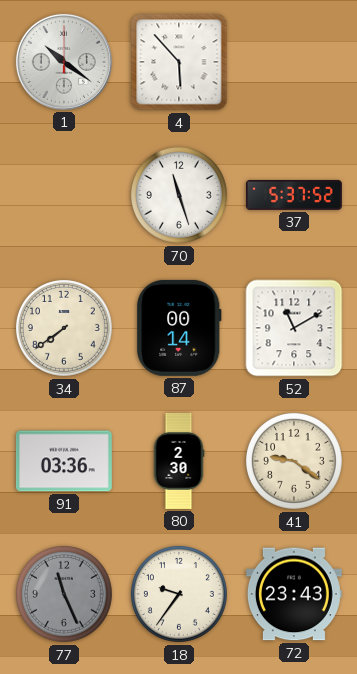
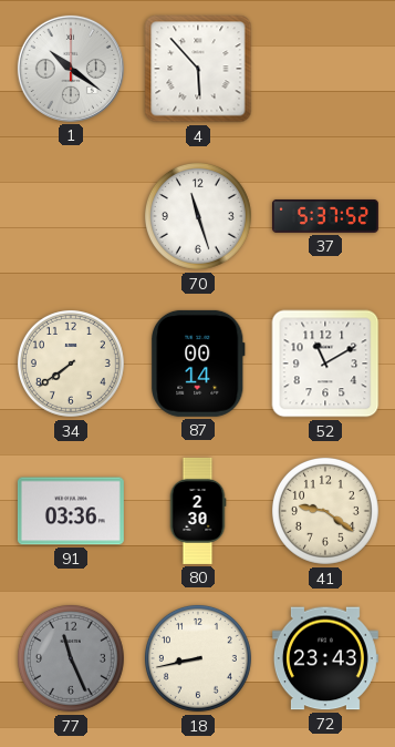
18: 9:36 -> 8:43 (198, 658)
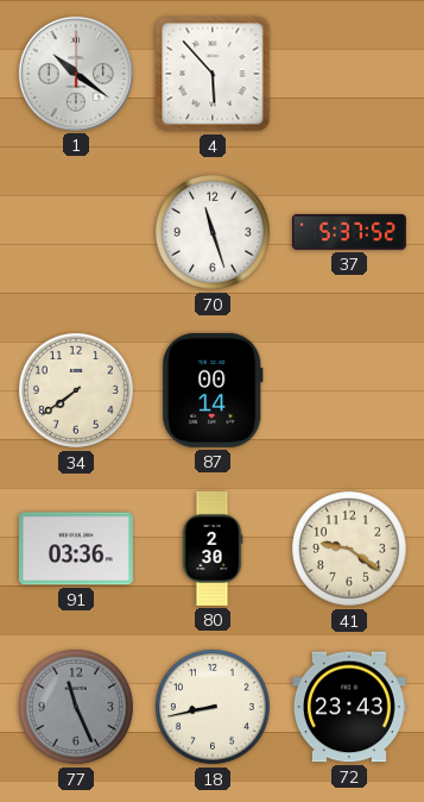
52: 11:10 -> none (325, 364)
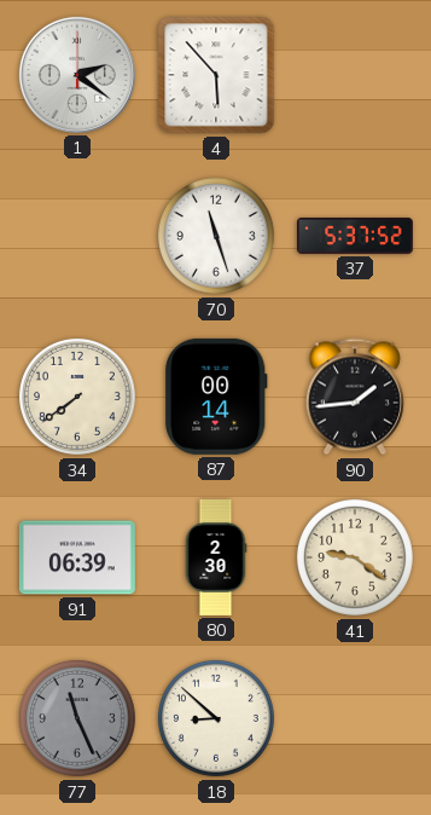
1: 10:21 -> 2:21 (77, 75)
90: none -> 1:44 (355, 397)
91: 03:36 -> 06:39 (77, 557)
18: 8:43 -> 8:52 (216, 718)
72: 23:43 -> none (349, 707)
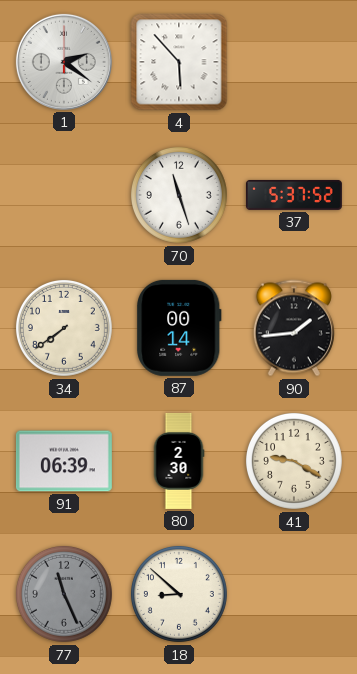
41: 9:21 -> 9:20 (294, 461)
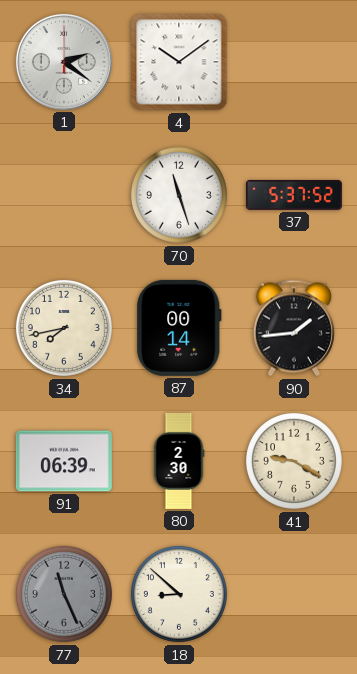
4: 5:53 -> 10:09 (179, 62)
34: 7:39 -> 7:43 (64, 328)
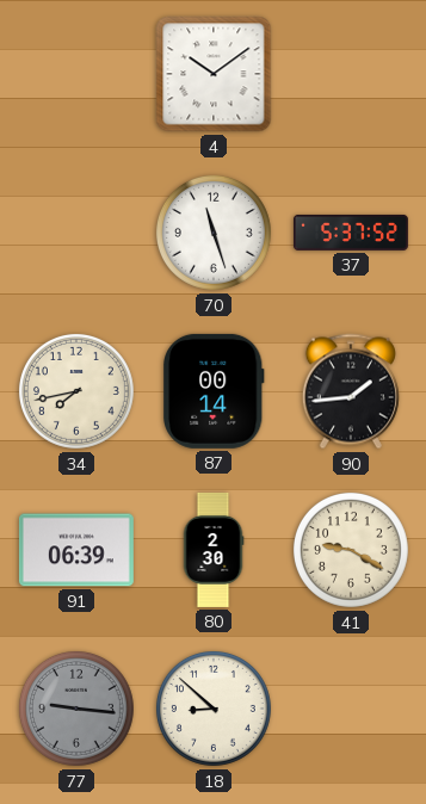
1: 2:21 -> none (64, 62)
77: 11:26 -> 9:16 (76, 709)
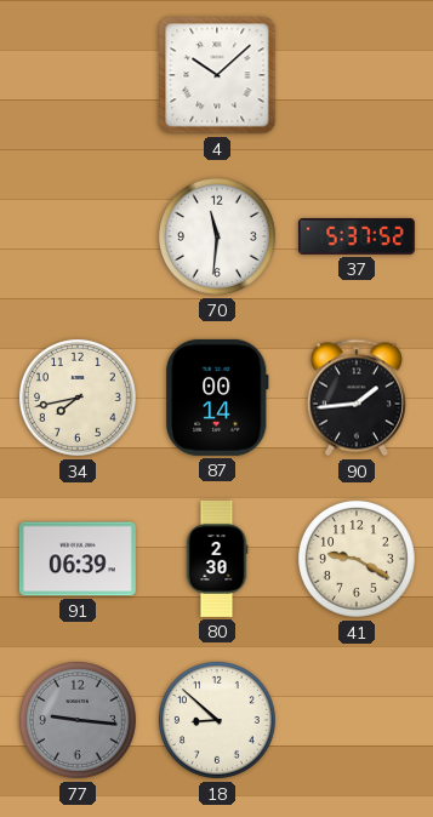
4: 10:09 -> 10:08 (217, 75)
70: 11:27 -> 11:31 (217, 236)
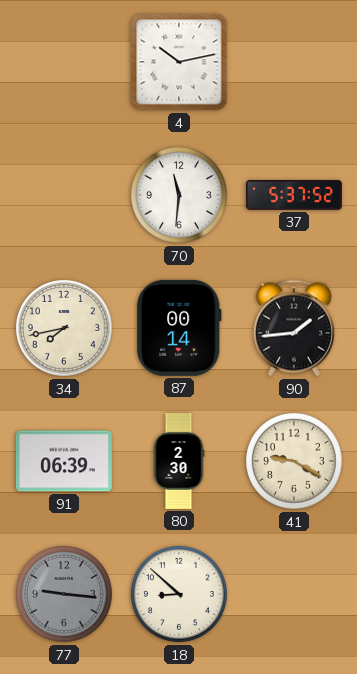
4: 10:08 -> 10:13 (179, 62)
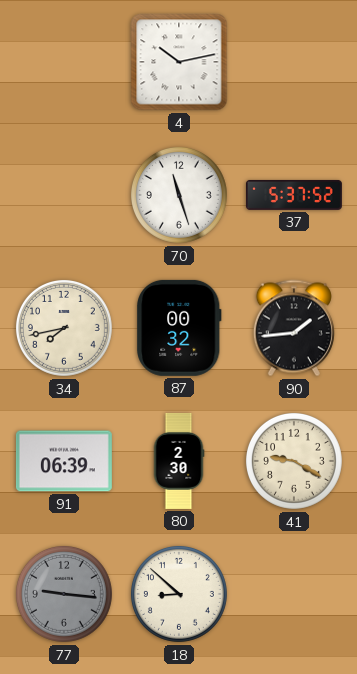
70: 11:31 -> 11:27 (179, 195)
87: 00:14 -> 00:32 (180, 328)
